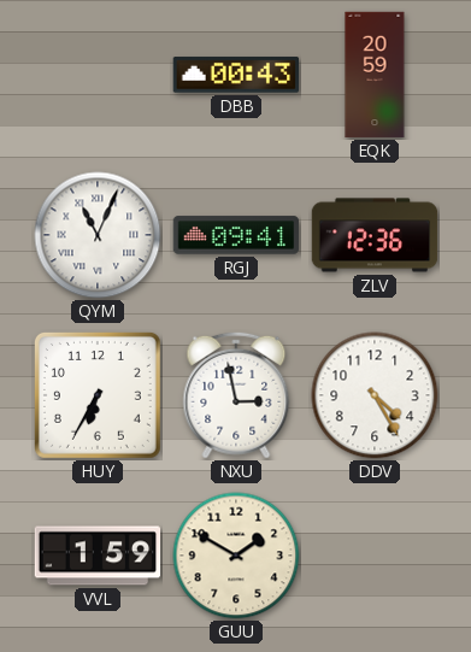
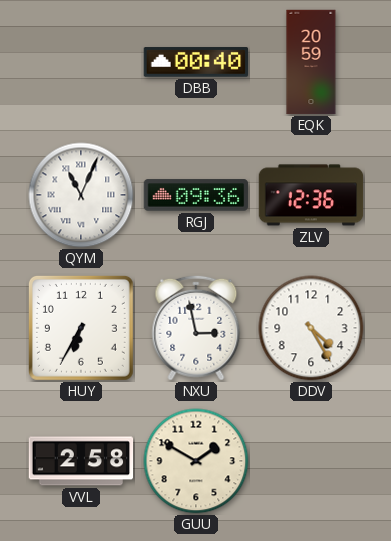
DBB: 00:43 -> 00:40 (196, 62)
RGJ: 09:41 -> 09:36 (196, 195)
VVL: 1:59 -> 2:58 (81, 461)
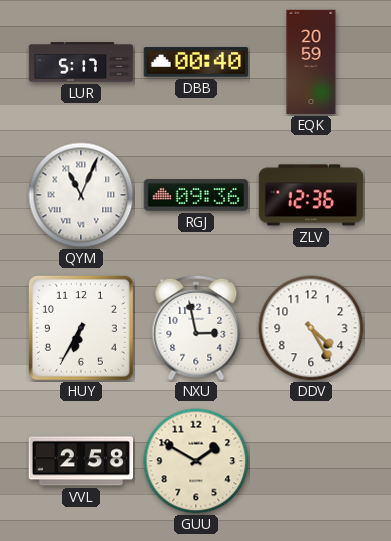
LUR: none -> 5:17 (81, 62)
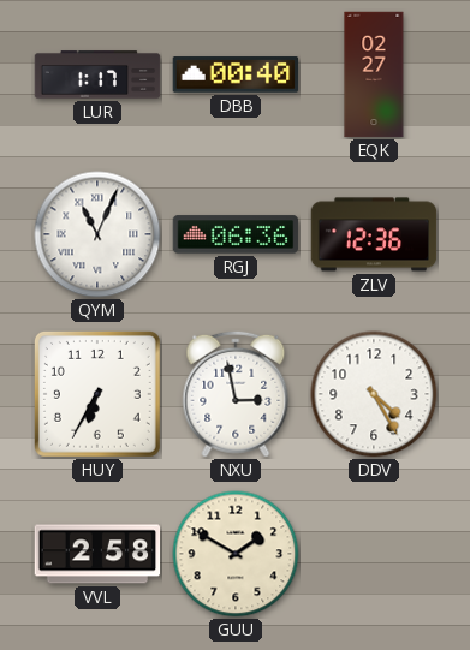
LUR: 5:17 -> 1:17 (97, 74)
EQK: 20:59 -> 02:27 (374, 74)
RGJ: 09:36 -> 06:36 (236, 234)
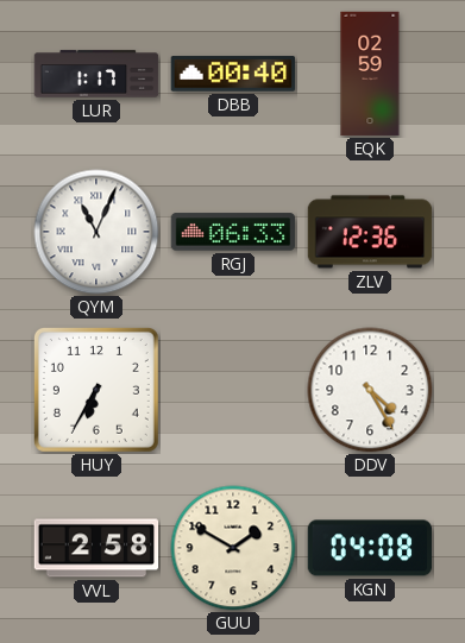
EQK: 02:27 -> 02:59 (370, 74)
RGJ: 06:36 -> 06:33 (233, 232)
NXU: 2:58 -> none (236, 394)
KGN: none -> 04:08 (370, 548)
